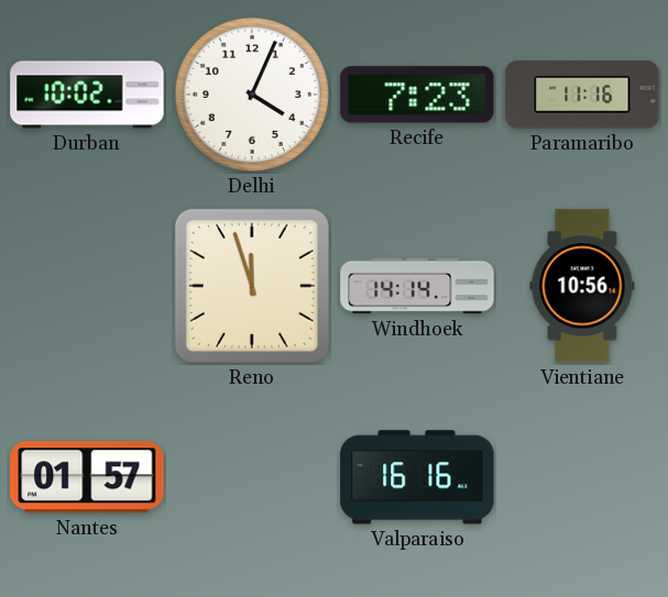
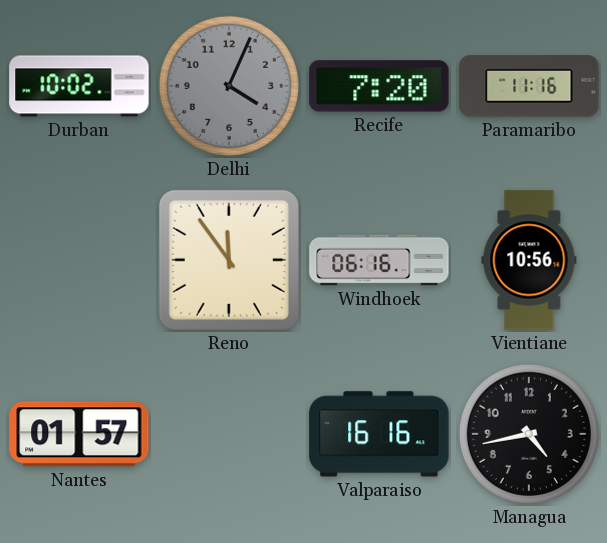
Delhi dial: white -> grey (229, 86)
Recife: 7:23 -> 7:20 (379, 86)
Reno: 11:57 -> 11:54 (229, 260)
Windhoek: 14:14 -> 06:16 (379, 260)
Managua: none -> 4:43 (529, 434)
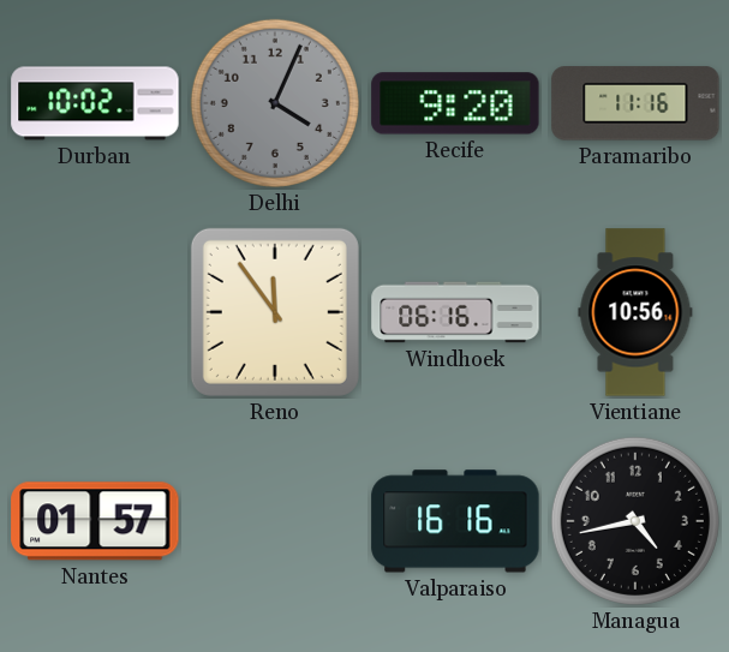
Recife: 7:20 -> 9:20 (455, 103)
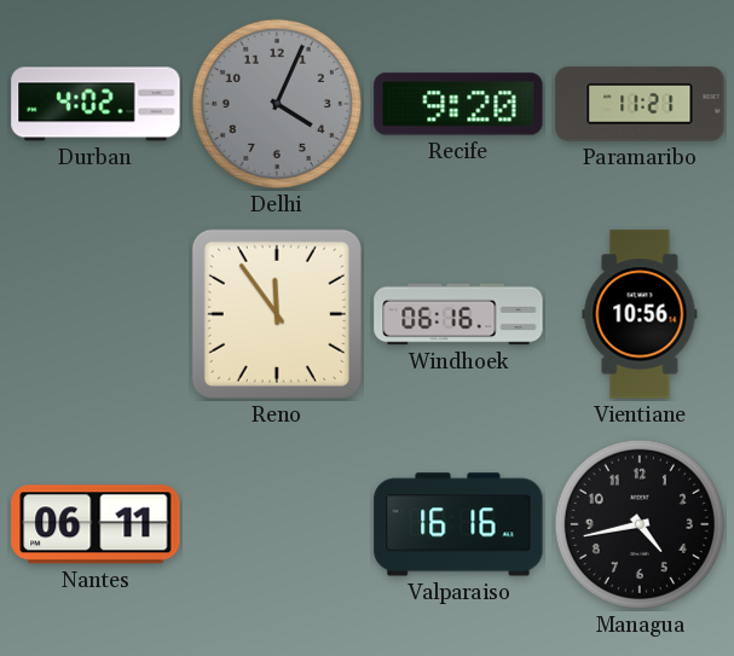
Durban: 10:02 -> 4:02 (96, 104)
Paramaribo: 11:16 -> 11:21 (640, 104)
Nantes: 01:57 -> 06:11 (96, 524)
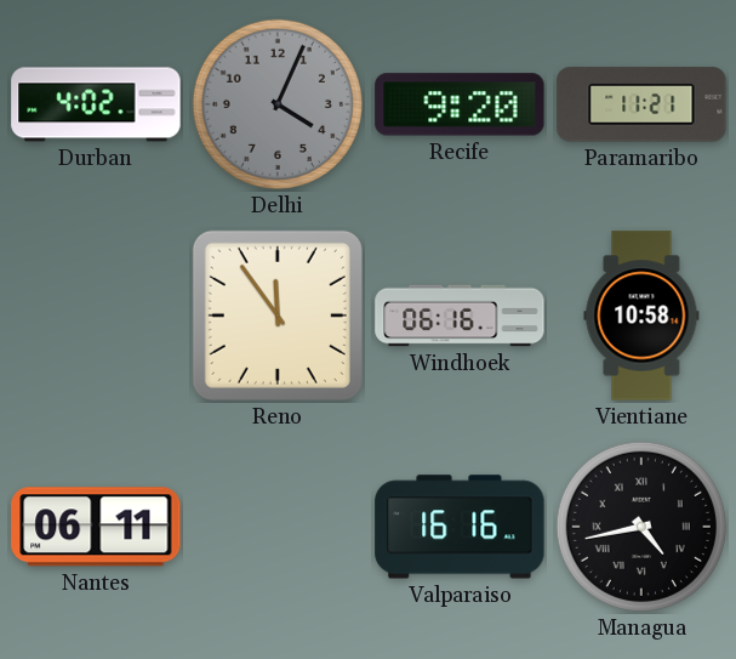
Vientiane: 10:56 -> 10:58 (641, 316)
Managua numerals: Arabic -> Roman (641, 527)
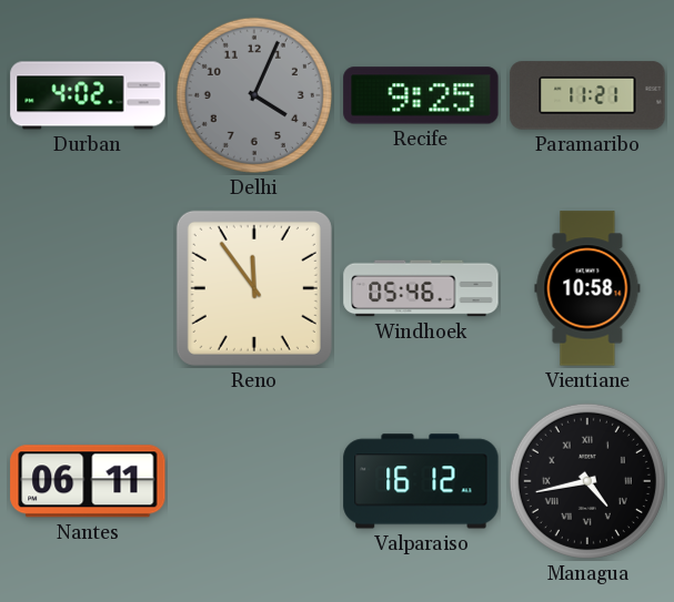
Recife: 9:20 -> 9:25 (421, 95)
Windhoek: 06:16 -> 05:46 (421, 288)
Valparaiso: 16:16 -> 16:12 (421, 481)
